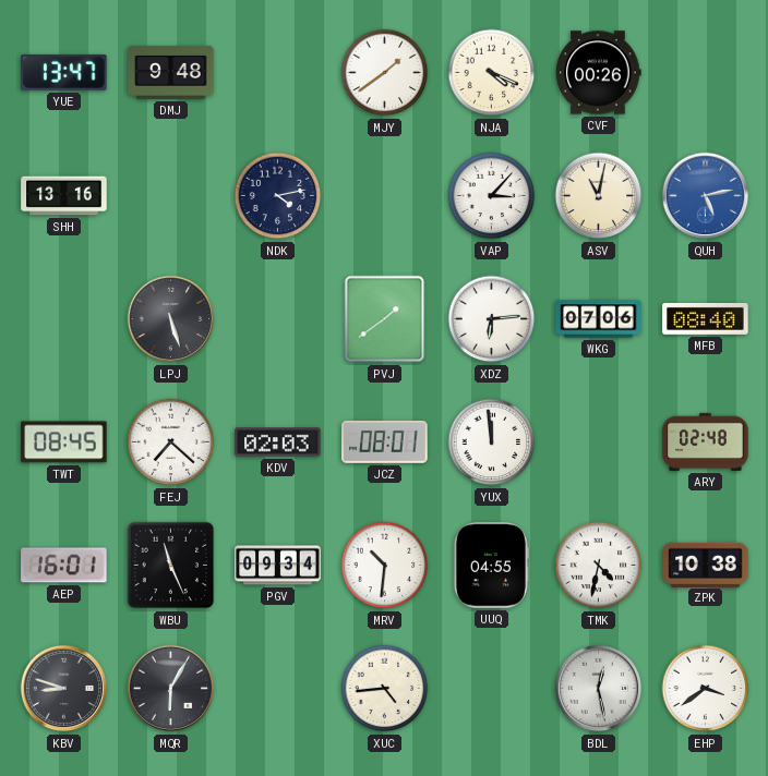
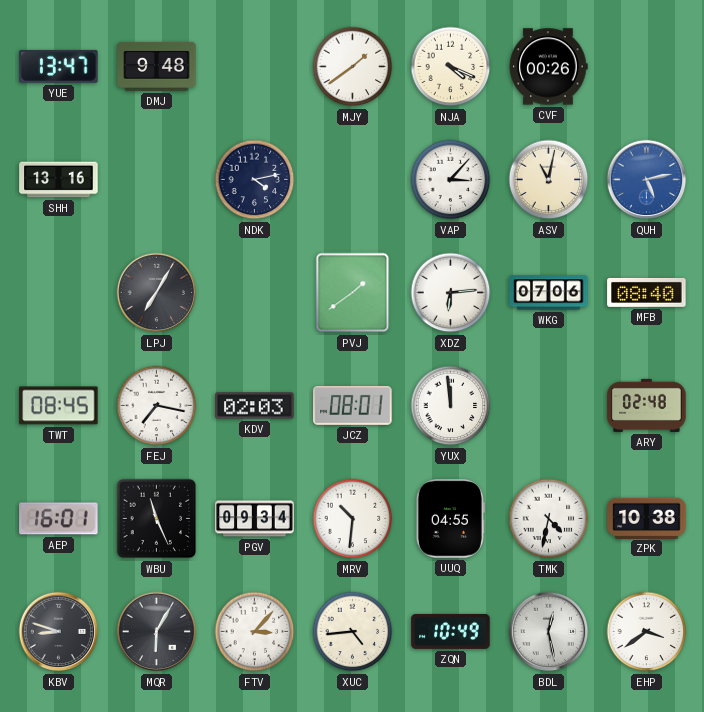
LPJ: 5:27 -> 7:05 (157, 293)
FEJ: 7:22 -> 7:17 (157, 406)
FTV: none -> 3:07 (255, 632)
ZQN: none -> 10:49 (451, 631)
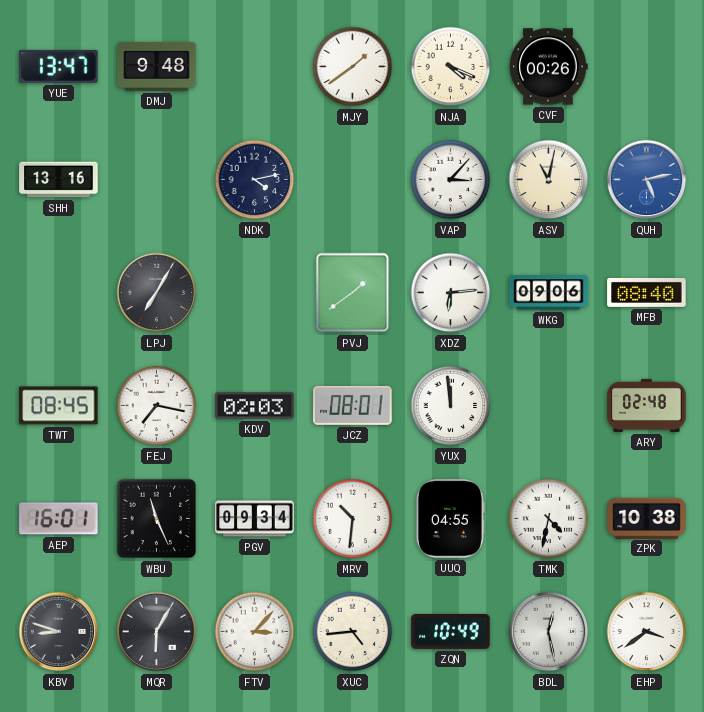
WKG: 07:06 -> 09:06 (549, 293)
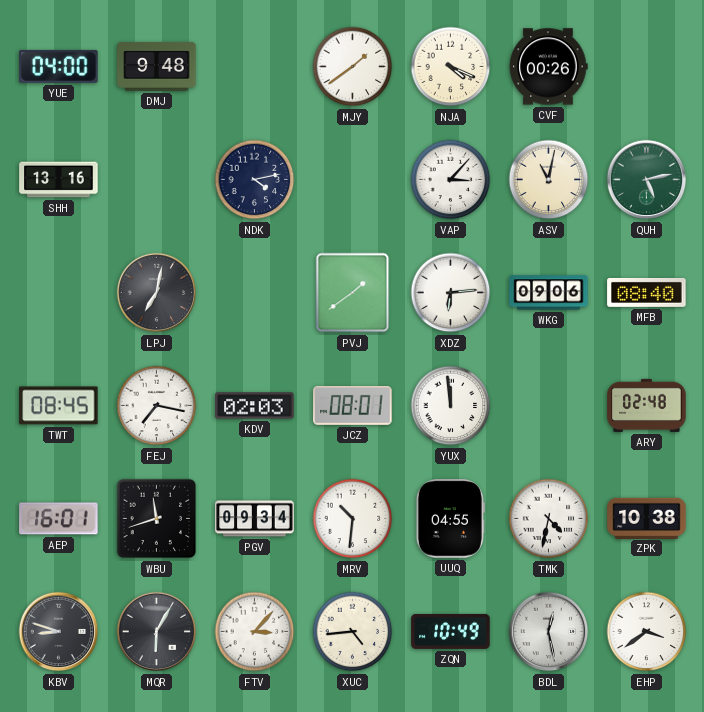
YUE: 13:47 -> 04:00 (59, 66)
QUH dial: blue -> green (647, 180)
LPJ: 7:05 -> 7:02 (157, 293)
WBU: 11:26 -> 11:42 (157, 519)
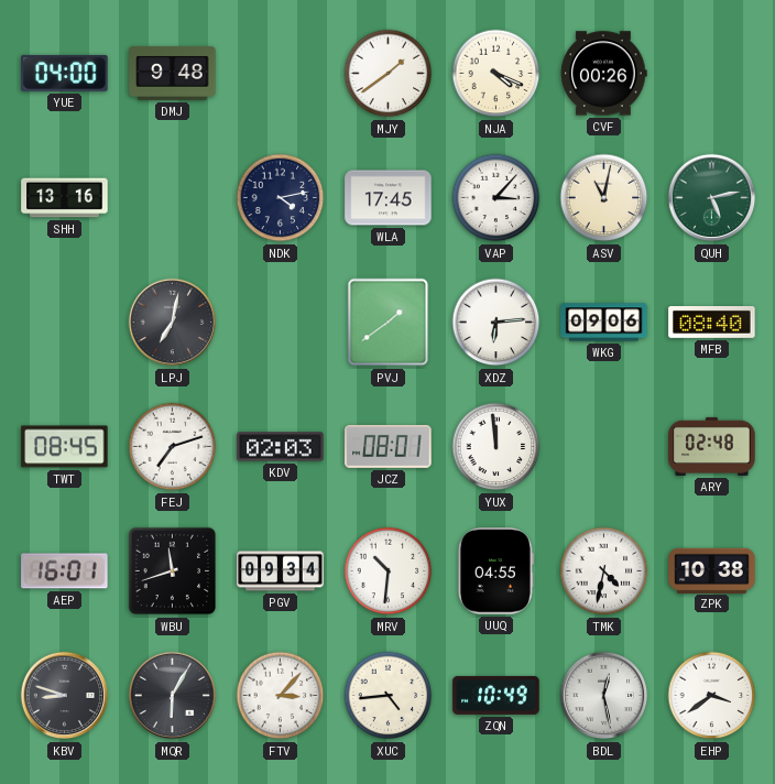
WLA: none -> 17:45 (389, 198)
FEJ: 7:17 -> 7:12 (173, 447)
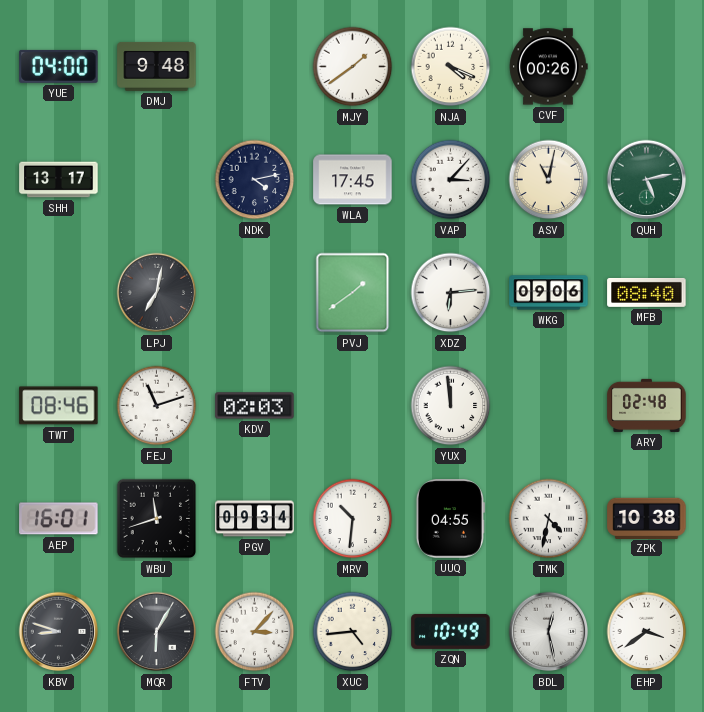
SHH: 13:16 -> 13:17 (59, 180)
TWT: 08:45 -> 08:46 (59, 406)
FEJ: 7:12 -> 11:12 (157, 406)
JCZ: 08:01 -> none (389, 446)
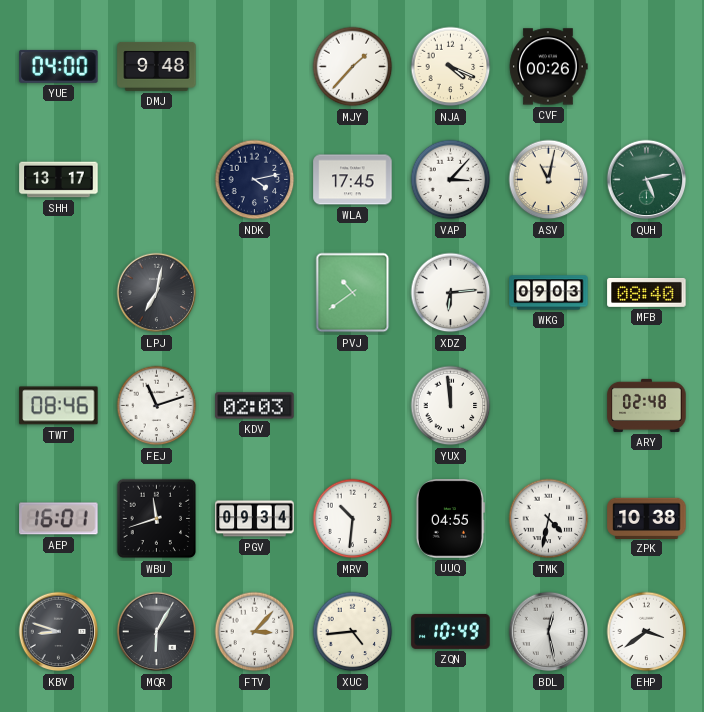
MJY: 1:39 -> 1:37 (353, 67)
PVJ: 1:39 -> 10:39 (353, 293)
WKG: 09:06 -> 09:03 (549, 293)
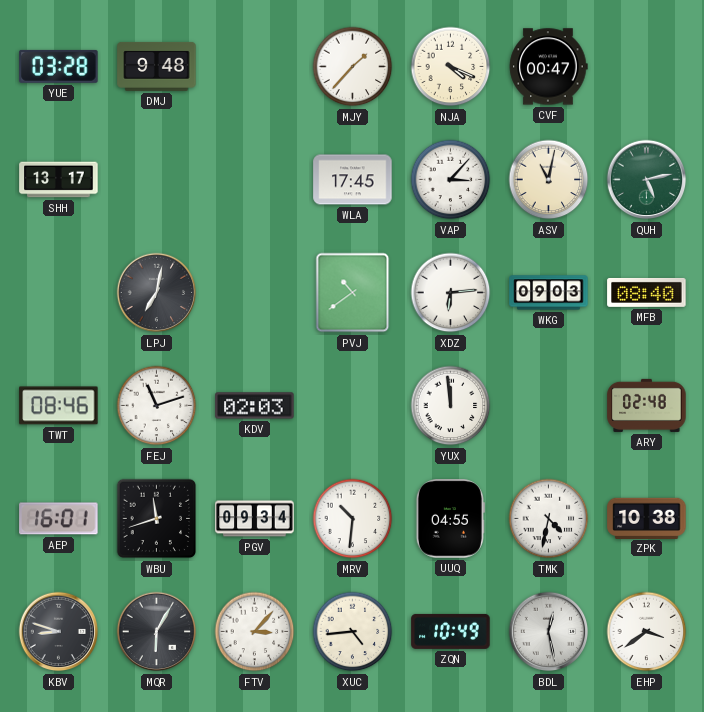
YUE: 04:00 -> 03:28 (59, 66)
CVF: 00:26 -> 00:47 (549, 67)
NDK: 4:13 -> none (255, 180)
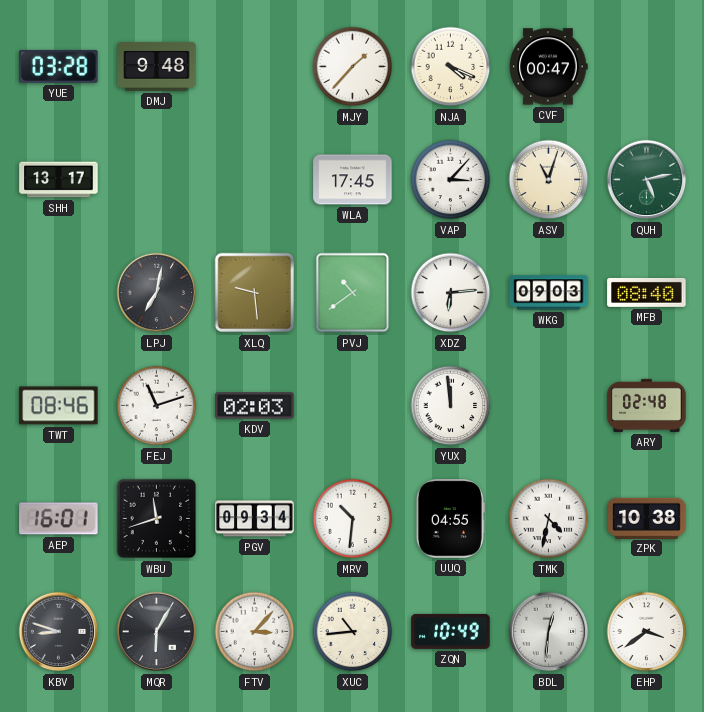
ASV: 11:02 -> 11:03 (549, 180)
XLQ: none -> 9:29 (255, 293)
XUC: 4:44 -> 10:44 (353, 632)
BDL: 12:28 -> 12:31 (549, 632)
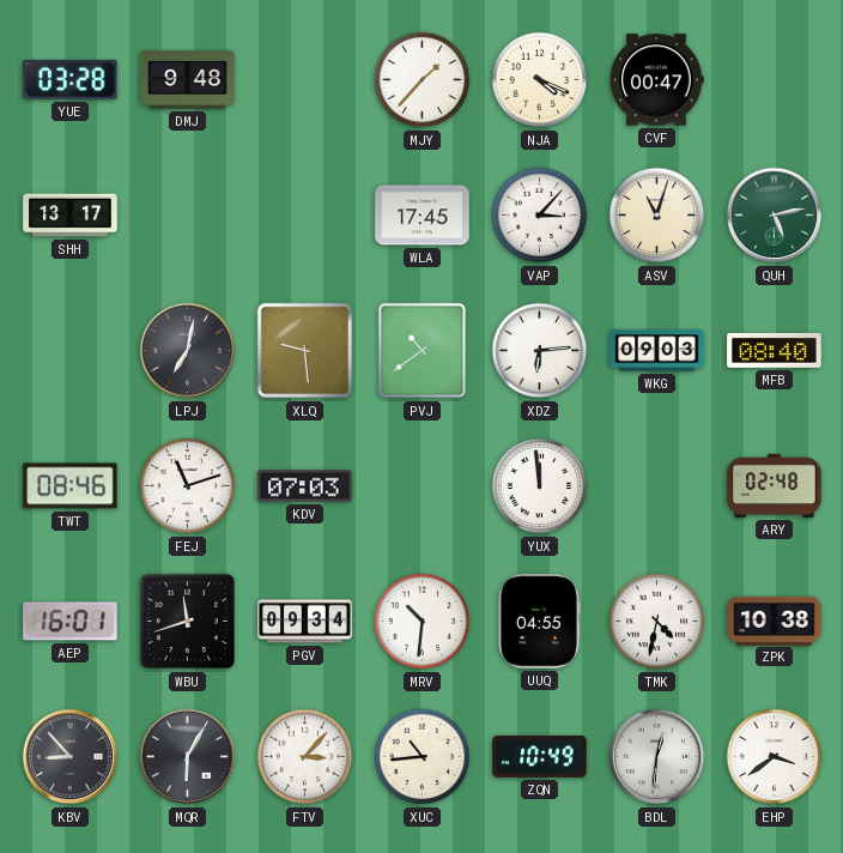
KDV: 02:03 -> 07:03 (305, 486)
KBV: 8:48 -> 8:53 (71, 757)
